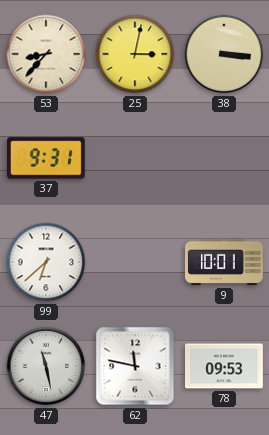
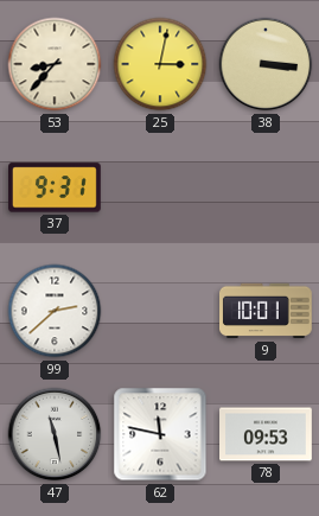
99: 6:38 -> 2:38 (55, 311)
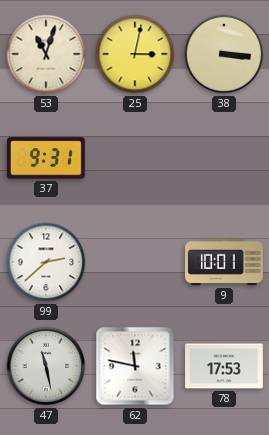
53: 8:37 -> 11:03 (46, 54)
78: 09:53 -> 17:53 (225, 366)
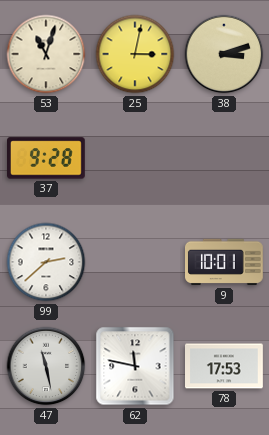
38: 3:16 -> 3:12 (224, 54)
37: 9:31 -> 9:28 (47, 158)
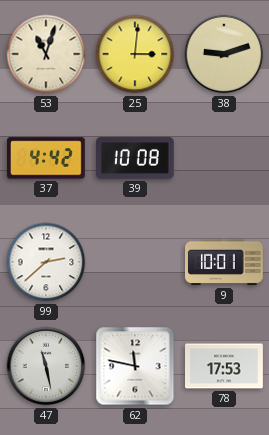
25: 3:02 -> 3:01 (135, 54)
38: 3:12 -> 9:12 (224, 54)
37: 9:28 -> 4:42 (47, 158)
39: none -> 10:08 (136, 158)
